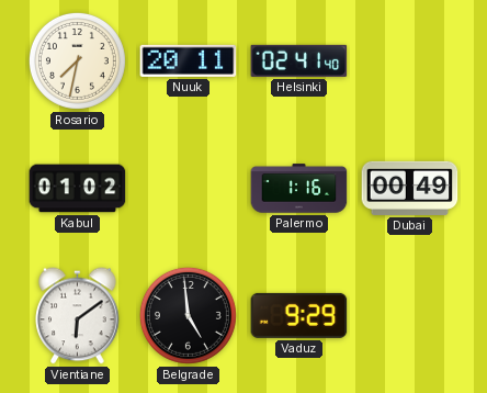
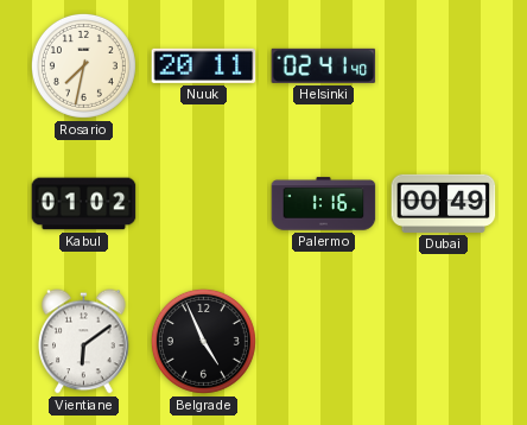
Belgrade: 4:59 -> 4:56 (203, 341)
Vaduz: 9:29 -> none (299, 315)
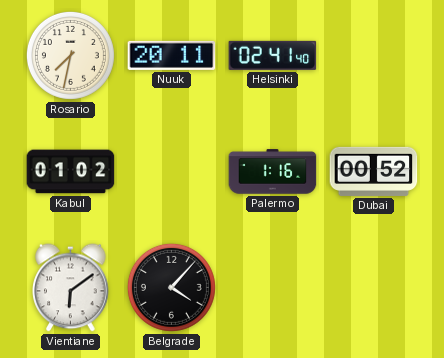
Dubai: 00:49 -> 00:52 (374, 171)
Belgrade: 4:56 -> 4:07 (171, 287)
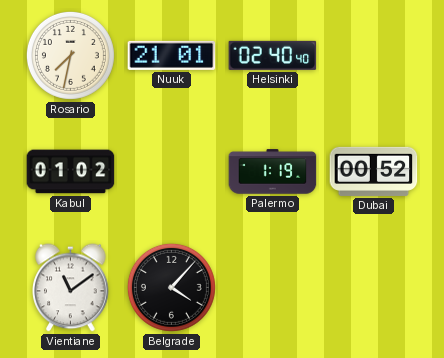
Nuuk: 20:11 -> 21:01 (172, 55)
Helsinki: 02:41 -> 02:40 (273, 55)
Palermo: 1:16 -> 1:19 (273, 172)
Vientiane: 6:09 -> 11:09 (71, 288)
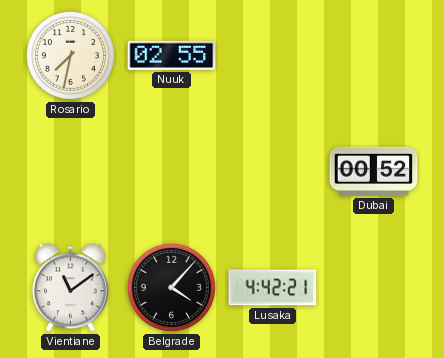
Nuuk: 21:01 -> 02:55 (172, 55)
Helsinki: 02:40 -> none (273, 55)
Kabul: 01:02 -> none (71, 172)
Palermo: 1:19 -> none (273, 172)
Lusaka: none -> 4:42 (273, 288)
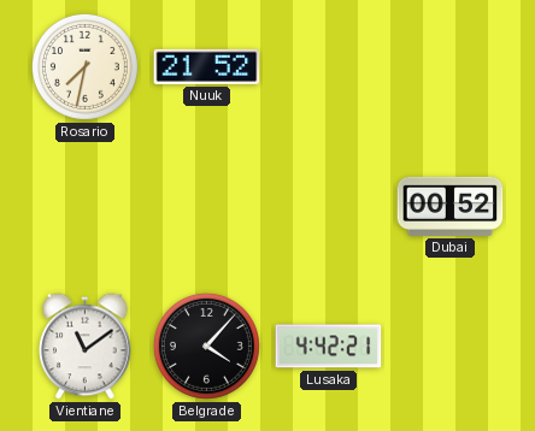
Nuuk: 02:55 -> 21:52 (207, 66)
